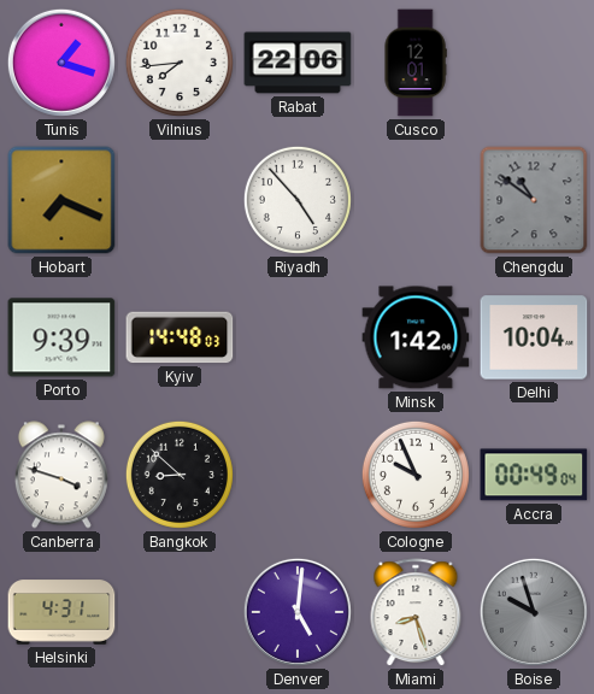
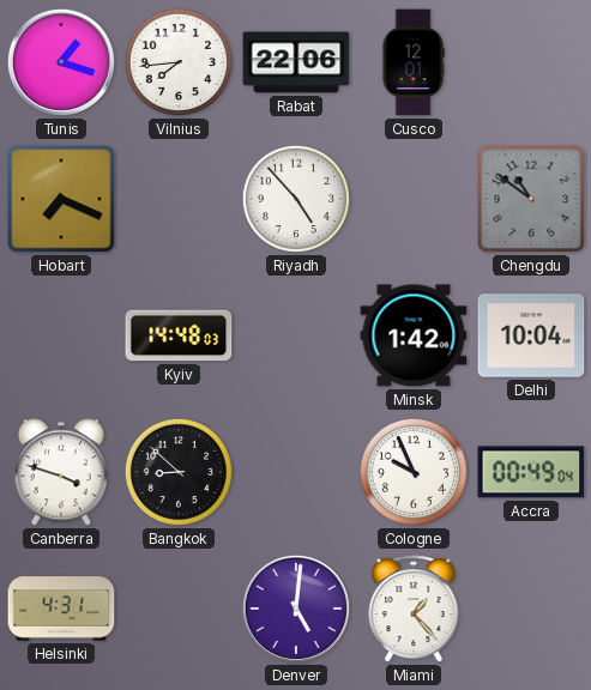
Porto: 9:39 -> none (61, 337)
Miami: 8:27 -> 1:23 (414, 610)
Boise: 9:57 -> none (534, 612)
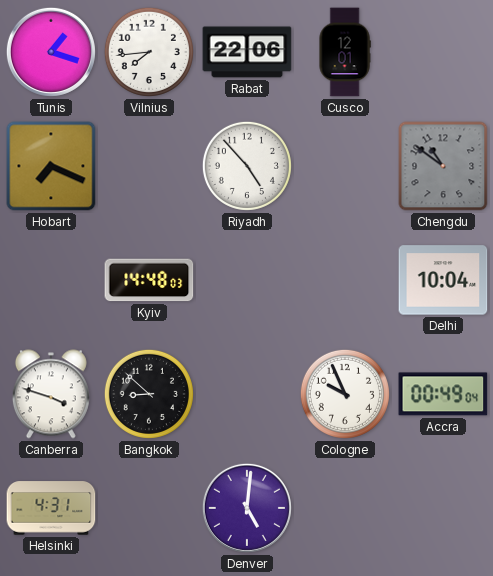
Minsk: 1:42 -> none (414, 335)
Miami: 1:23 -> none (414, 610)
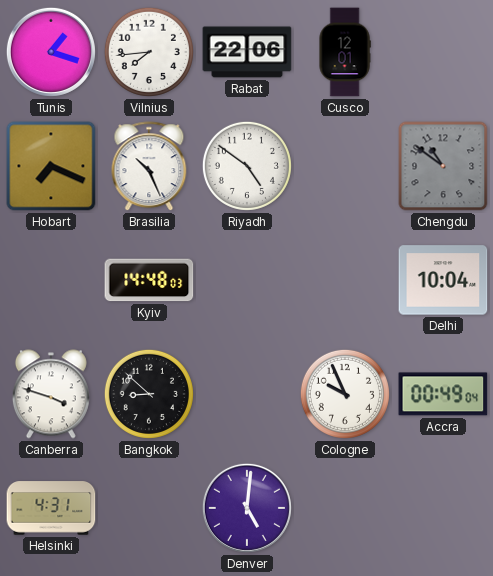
Brasilia: none -> 10:26 (149, 167)
Riyadh: 4:53 -> 4:51 (247, 166)
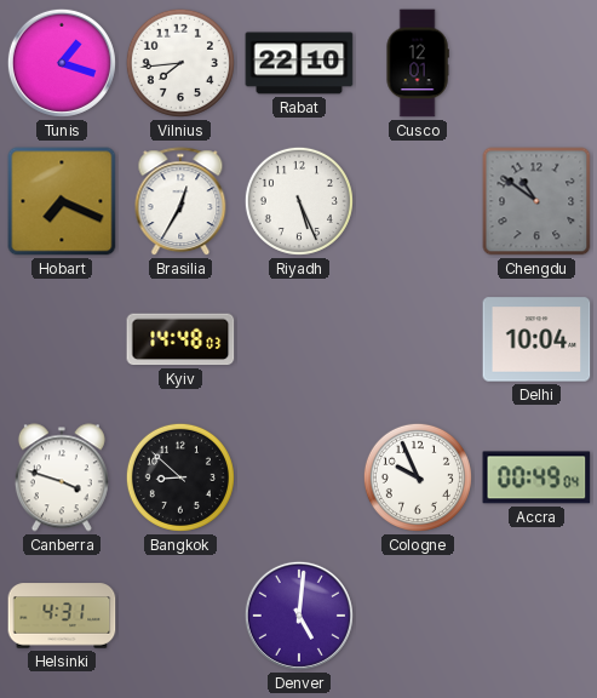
Rabat: 22:06 -> 22:10 (299, 63)
Brasilia: 10:26 -> 12:35 (180, 202)
Riyadh: 4:51 -> 5:26 (299, 201)
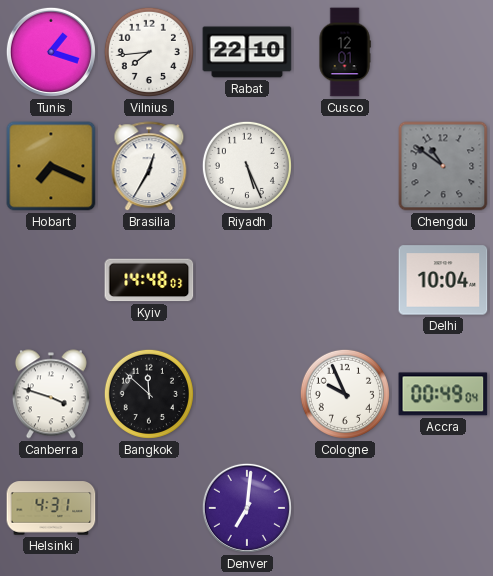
Bangkok: 8:52 -> 11:52 (149, 394)
Denver: 5:01 -> 7:01 (247, 508)
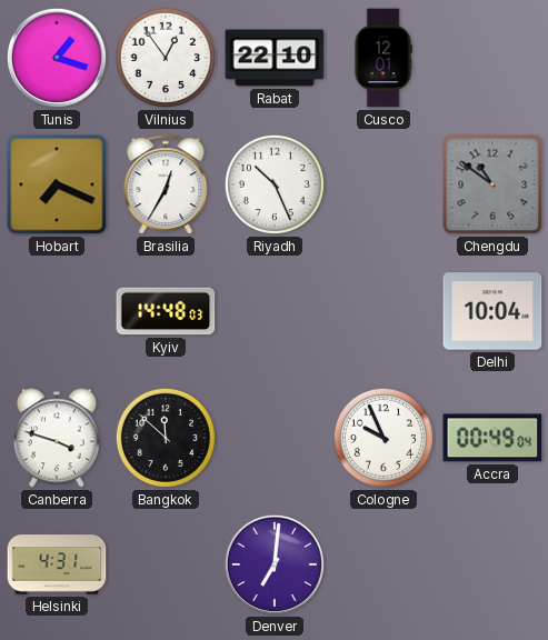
Vilnius: 7:44 -> 12:54 (166, 58)
Riyadh: 5:26 -> 10:26 (275, 184)
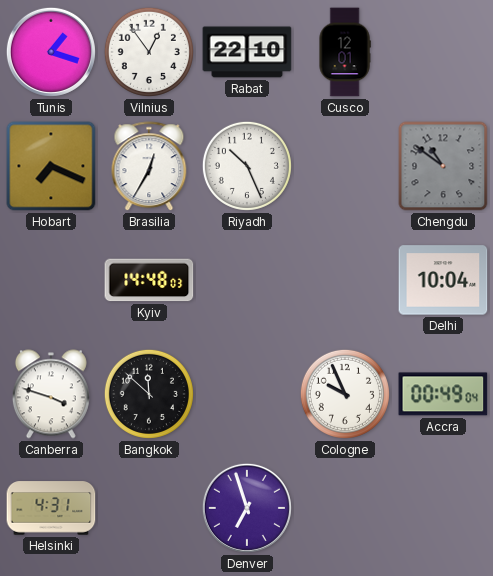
Denver: 7:01 -> 6:57 (247, 508)
